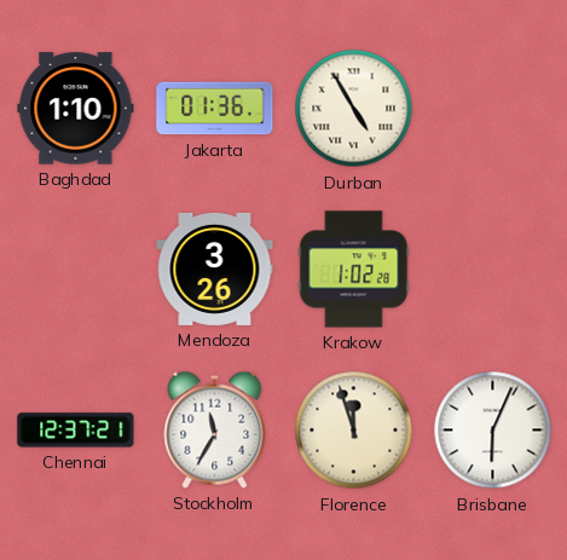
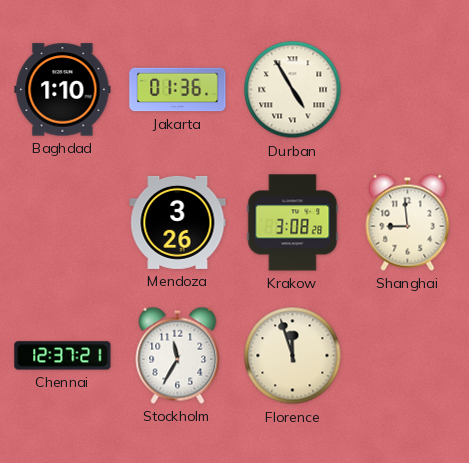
Krakow: 1:02 -> 3:08 (293, 223)
Shanghai: none -> 8:59 (408, 222)
Brisbane: 6:04 -> none (493, 431)
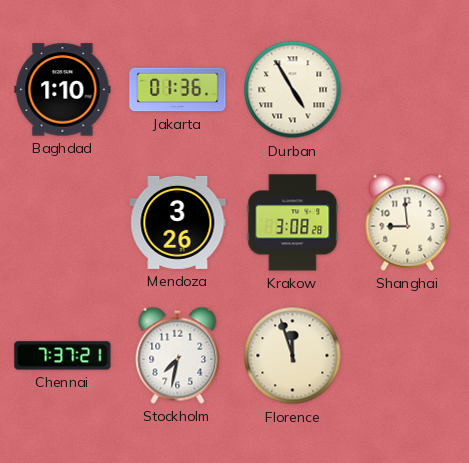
Chennai: 12:37 -> 7:37 (63, 356)
Stockholm: 11:35 -> 7:32 (178, 355)
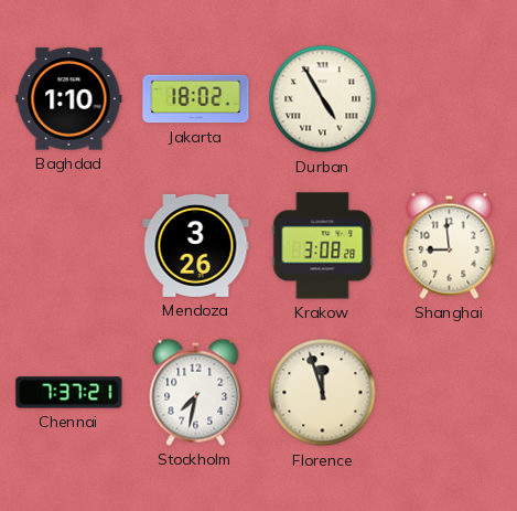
Jakarta: 01:36 -> 18:02 (196, 99)
